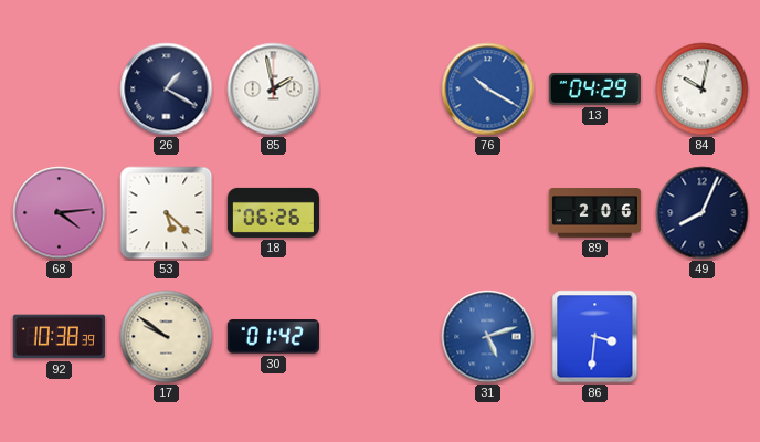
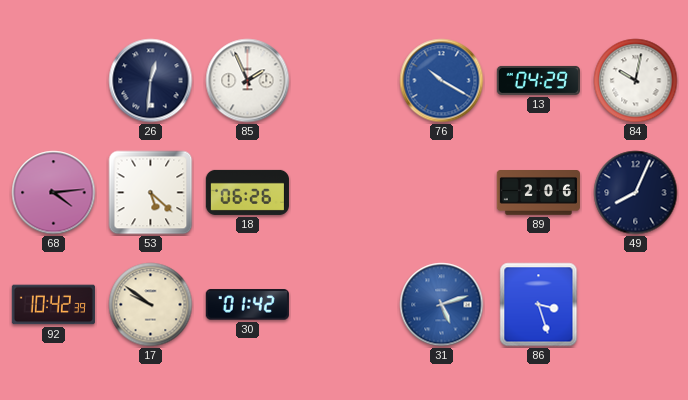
26: 1:20 -> 12:31 (151, 81)
85: 1:58 -> 1:56 (248, 81)
92: 10:38 -> 10:42 (53, 305)
86: 3:31 -> 3:27 (539, 305)
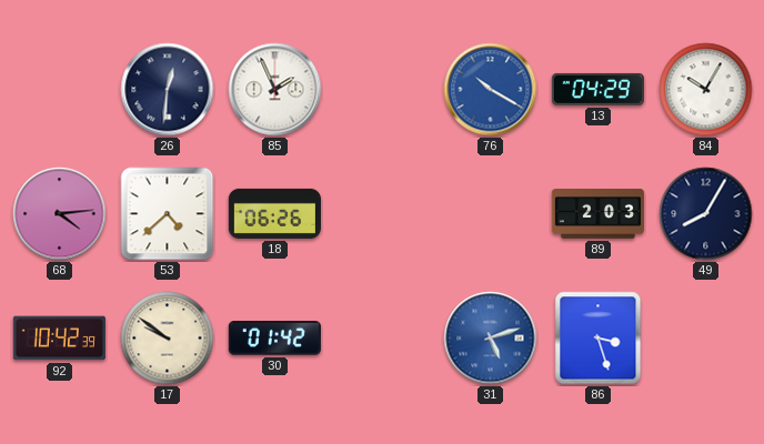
84: 10:02 -> 10:05 (706, 90)
53: 5:22 -> 4:38 (168, 214)
89: 2:06 -> 2:03 (597, 214)
49: 8:04 -> 8:05 (706, 214)
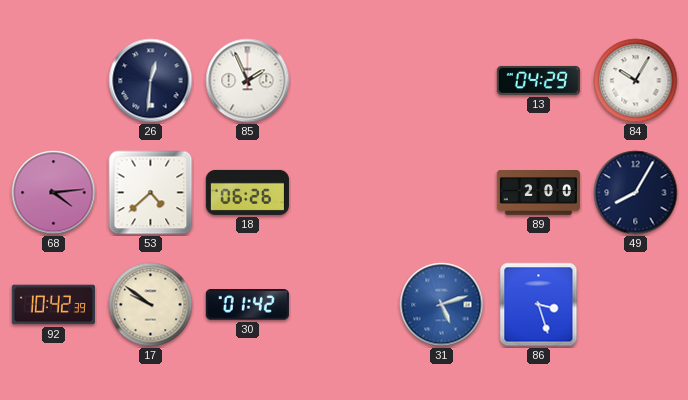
76: 10:20 -> none (491, 90)
89: 2:03 -> 2:00 (538, 193)
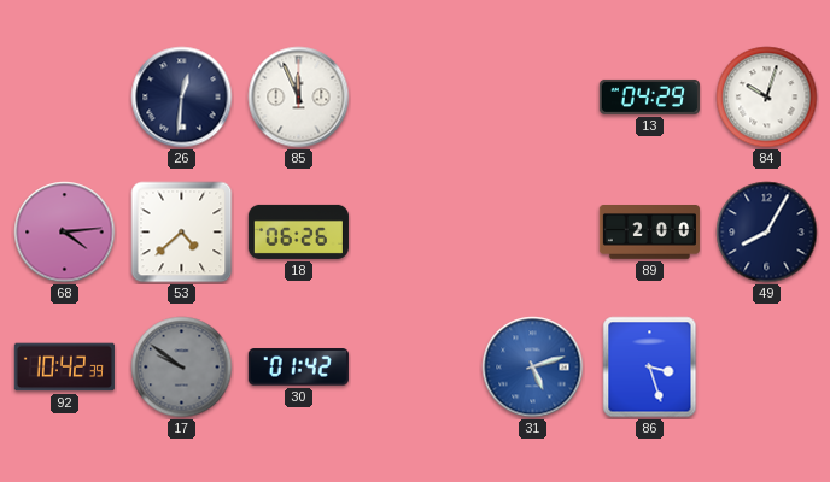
85: 1:56 -> 11:56 (299, 98)
84: 10:05 -> 10:03 (767, 98)
17 dial: cream -> grey (182, 368)
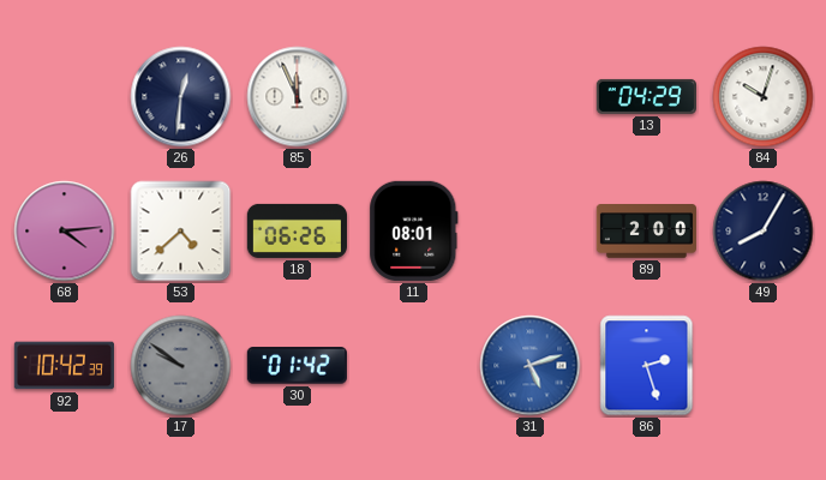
11: none -> 08:01 (414, 230)
86: 3:27 -> 2:27 (647, 366)
